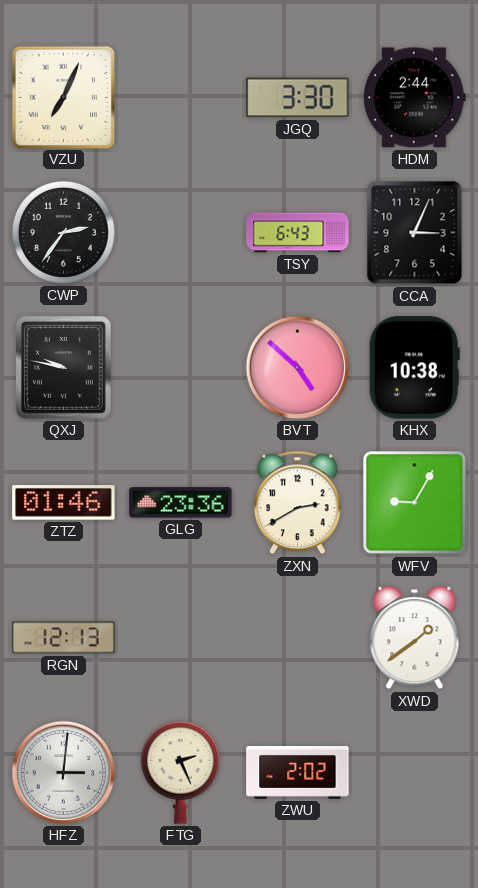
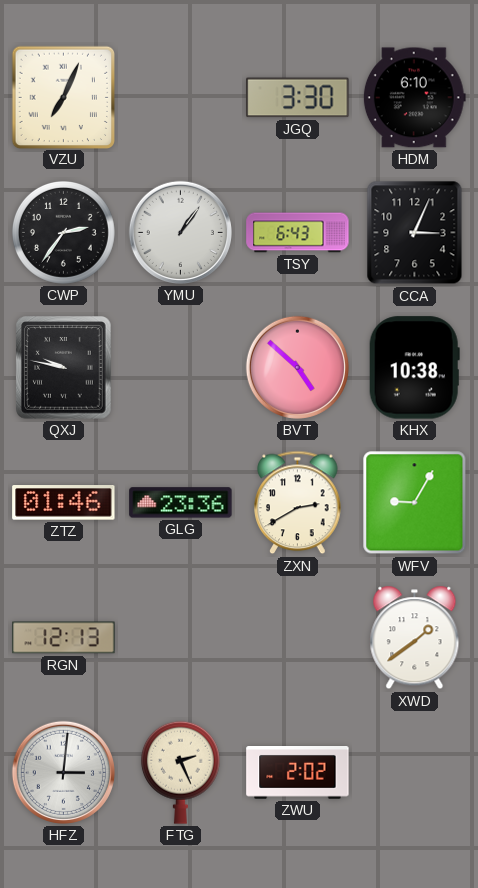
HDM: 2:44 -> 6:10 (414, 98)
YMU: none -> 1:06 (180, 232)
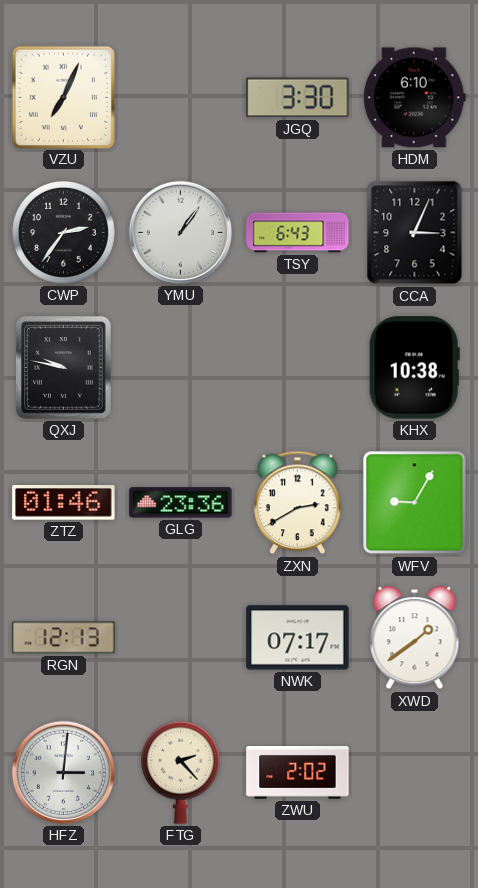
BVT: 4:52 -> none (297, 367)
NWK: none -> 07:17 (298, 638)
FTG: 2:26 -> 2:23 (180, 772)
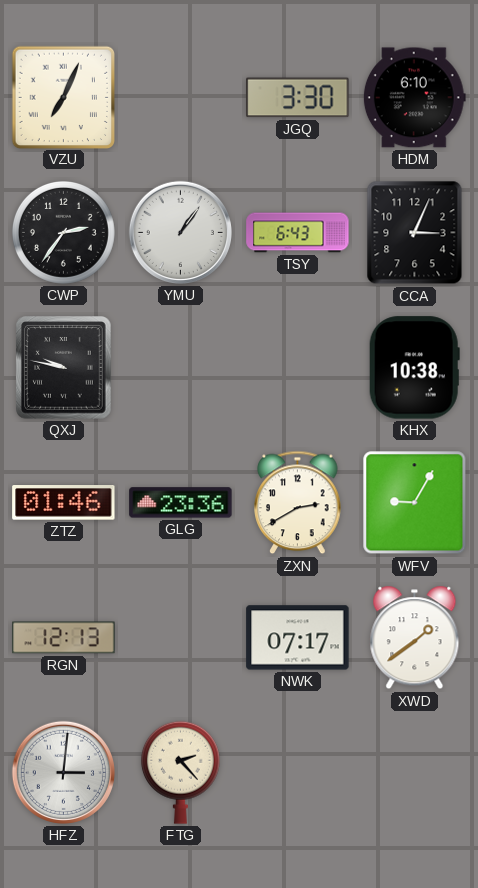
ZWU: 2:02 -> none (298, 773)
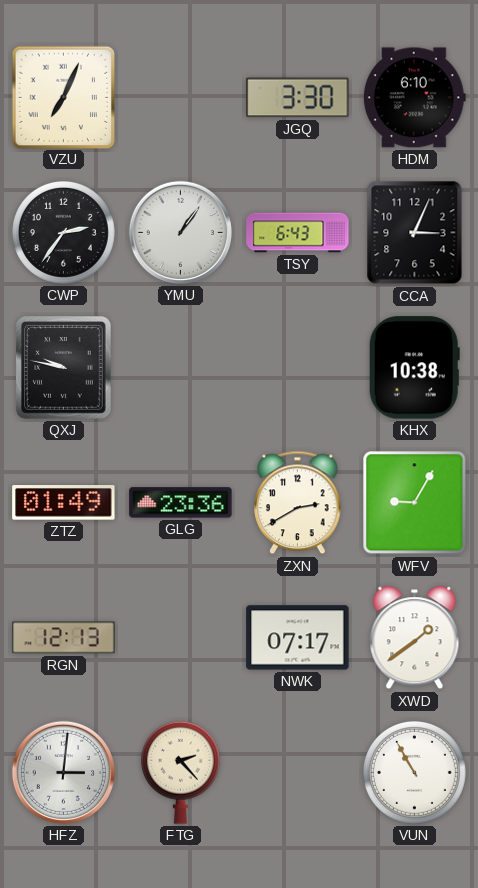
ZTZ: 01:46 -> 01:49 (64, 503)
VUN: none -> 10:55 (414, 772)
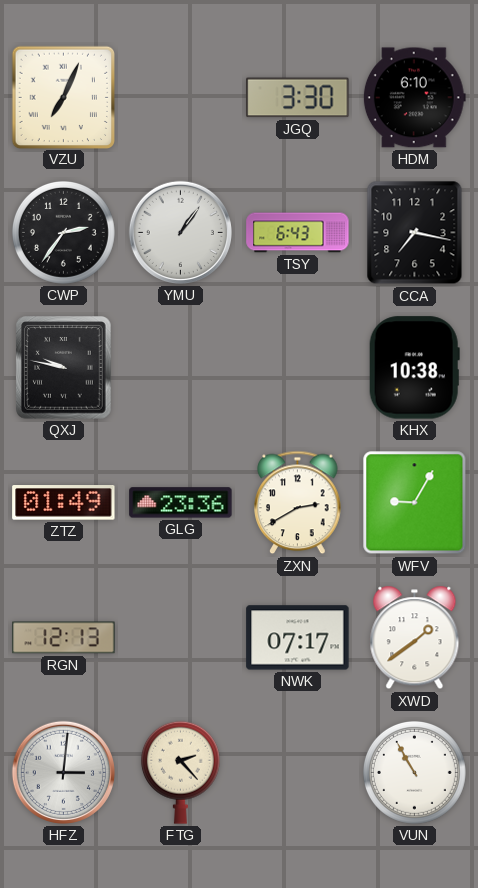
CCA: 3:04 -> 7:17 (415, 233)
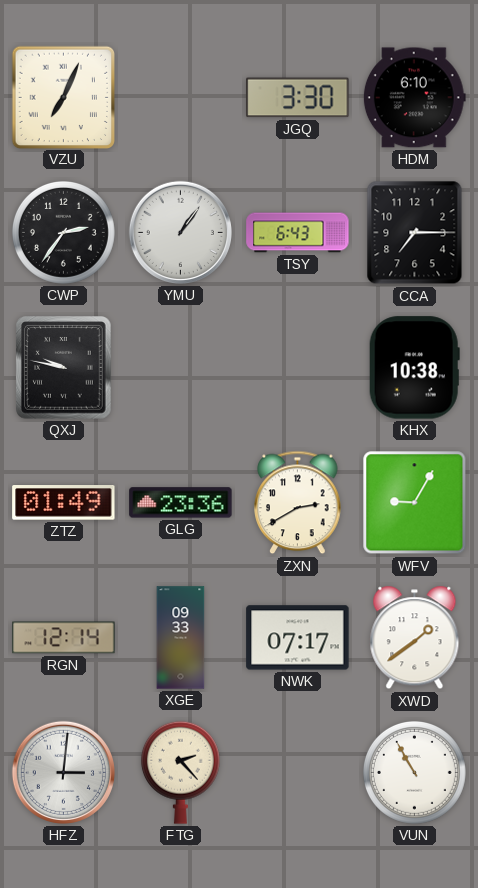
CCA: 7:17 -> 7:15 (415, 233)
RGN: 12:13 -> 12:14 (64, 638)
XGE: none -> 09:33 (181, 638)
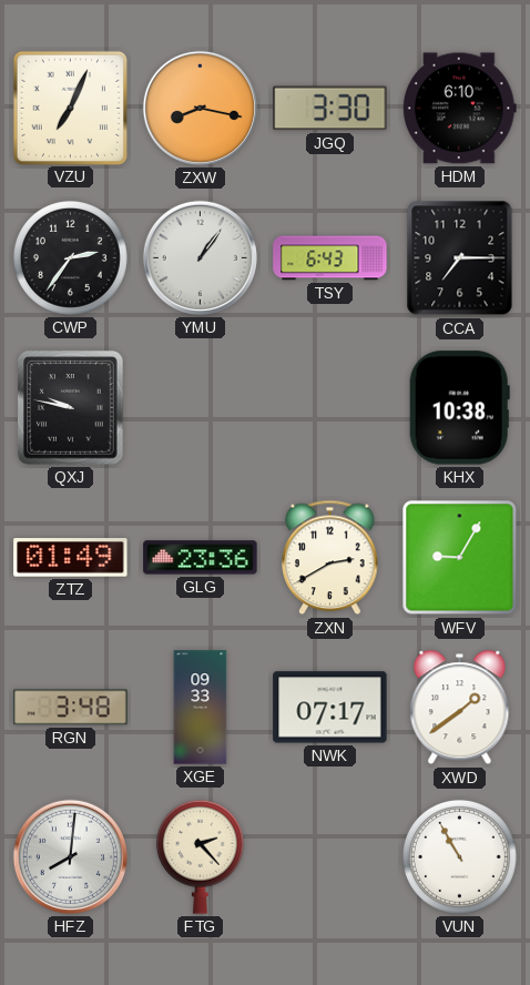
ZXW: none -> 8:17 (200, 108)
RGN: 12:14 -> 3:48 (71, 708)
HFZ: 3:01 -> 8:01 (70, 856)
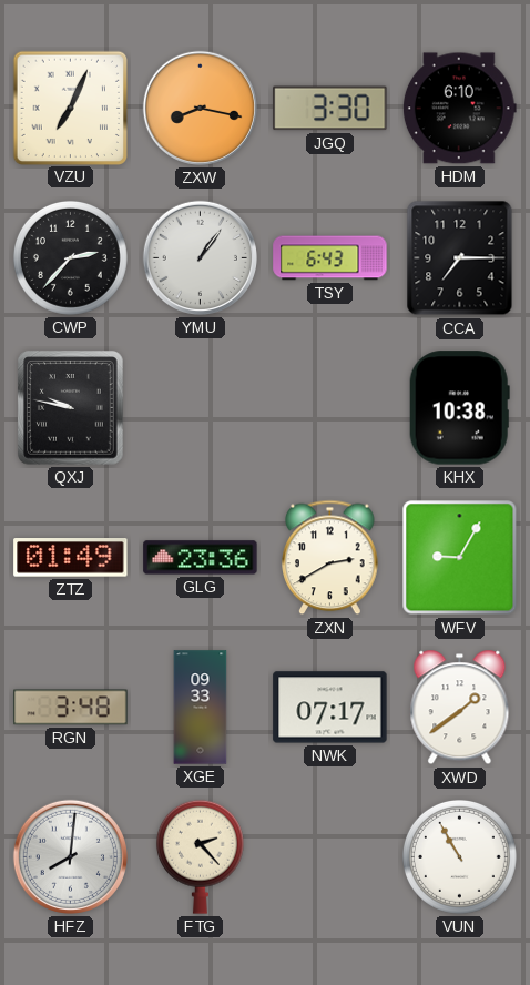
CWP: 2:36 -> 2:37 (70, 257)
